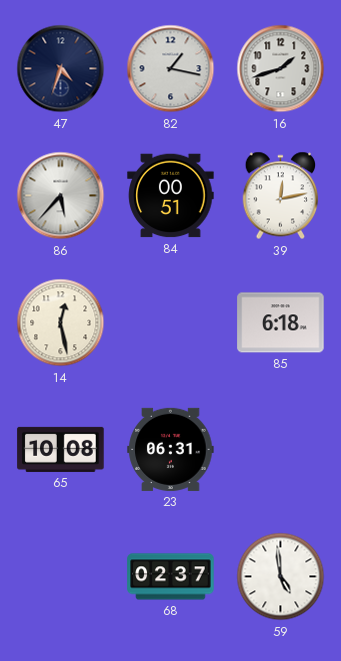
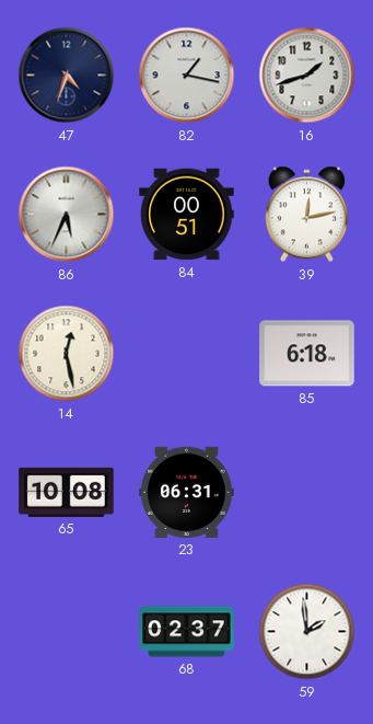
86: 5:37 -> 5:34 (67, 215)
59: 4:59 -> 1:59 (307, 632)
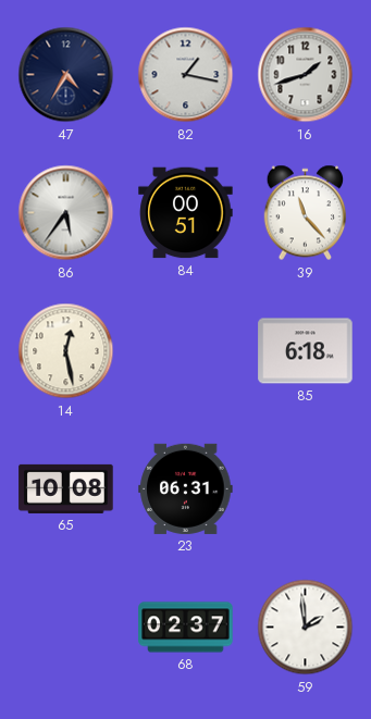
47: 4:33 -> 4:35 (66, 75)
86: 5:34 -> 5:36 (66, 213)
39: 12:13 -> 11:23 (306, 213)
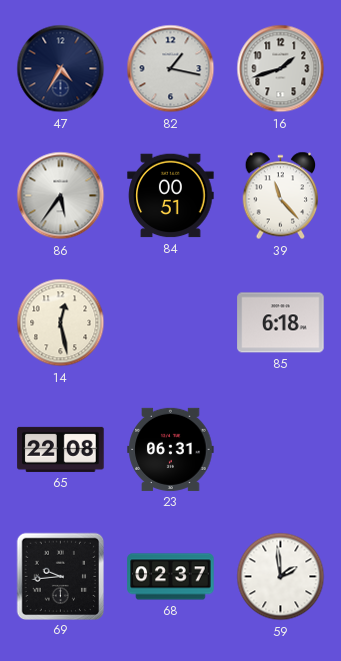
65: 10:08 -> 22:08 (61, 449)
69: none -> 9:44 (60, 576)
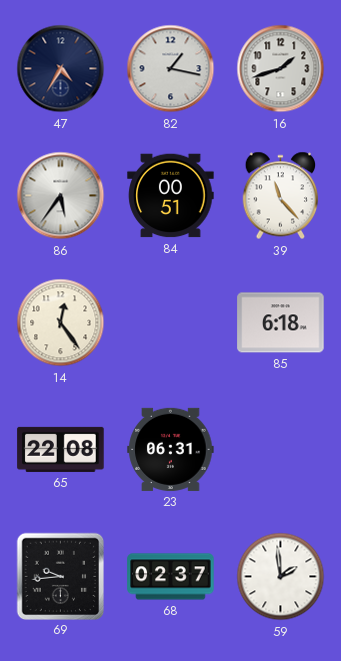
14: 12:28 -> 12:24 (61, 323)
